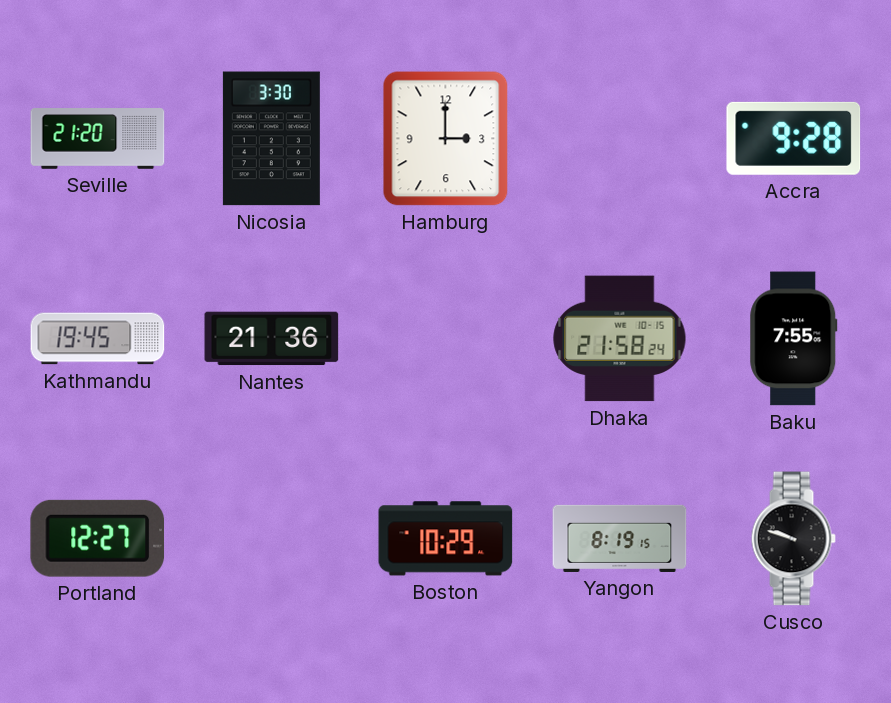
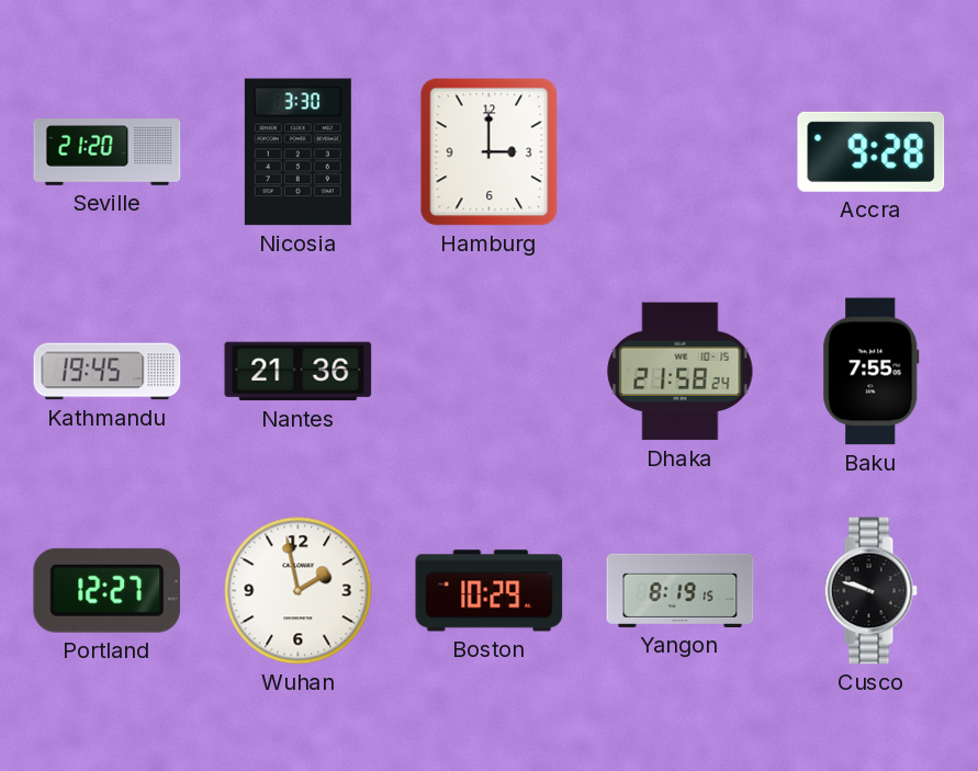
Wuhan: none -> 1:58 (299, 591)
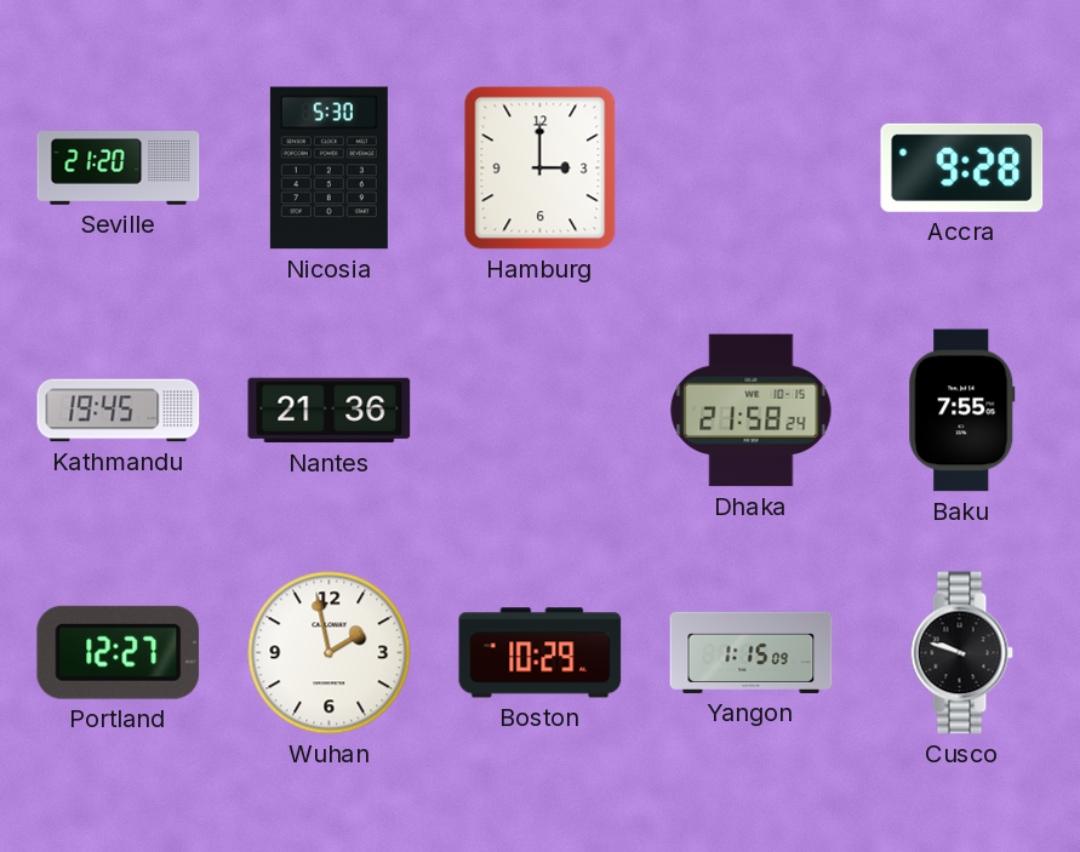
Nicosia: 3:30 -> 5:30 (328, 168)
Yangon: 8:19 -> 1:15 (752, 652)
